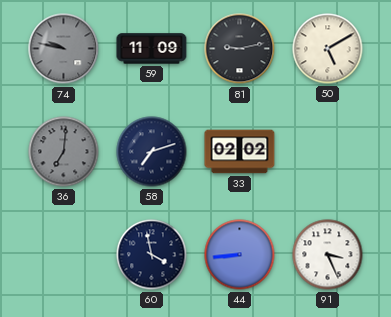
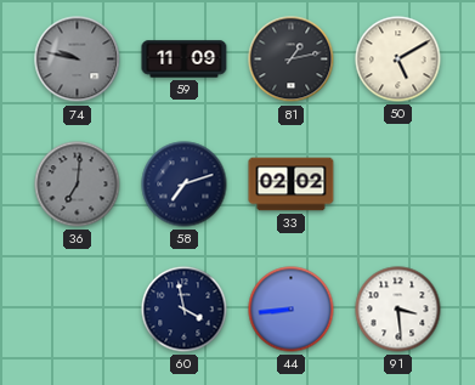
81: 9:13 -> 1:13 (292, 60)
91: 3:26 -> 3:29 (398, 310)
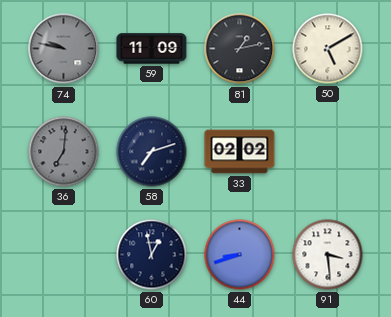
60: 3:58 -> 12:58 (152, 255)
44: 8:44 -> 8:42 (240, 255)
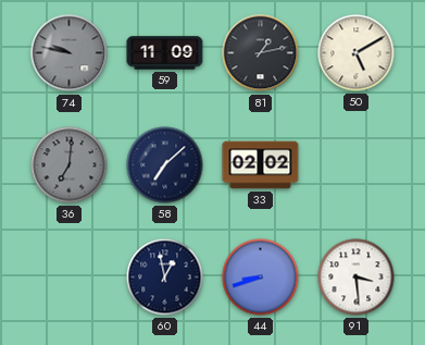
58: 7:12 -> 7:08 (165, 165)
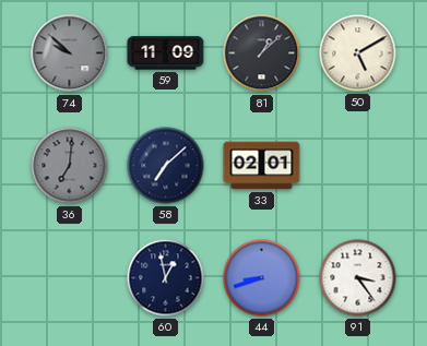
74: 9:47 -> 9:52 (70, 53)
81: 1:13 -> 1:08 (262, 53)
33: 02:02 -> 02:01 (262, 166)
91: 3:29 -> 3:24 (358, 278)
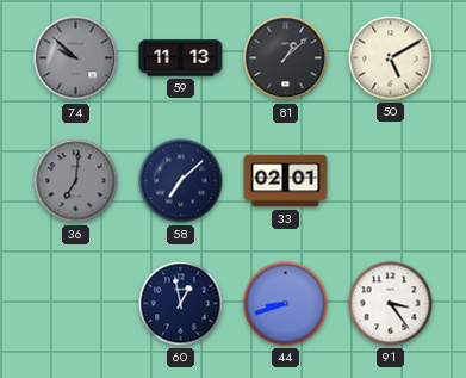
59: 11:09 -> 11:13 (181, 58)
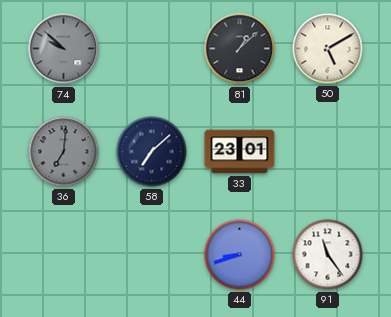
59: 11:13 -> none (181, 58)
33: 02:01 -> 23:01 (240, 152)
60: 12:58 -> none (181, 304)
91: 3:24 -> 11:24 (328, 255)
